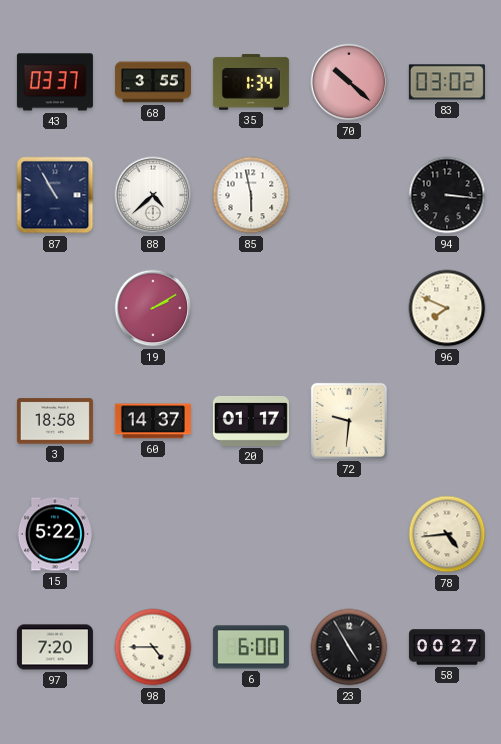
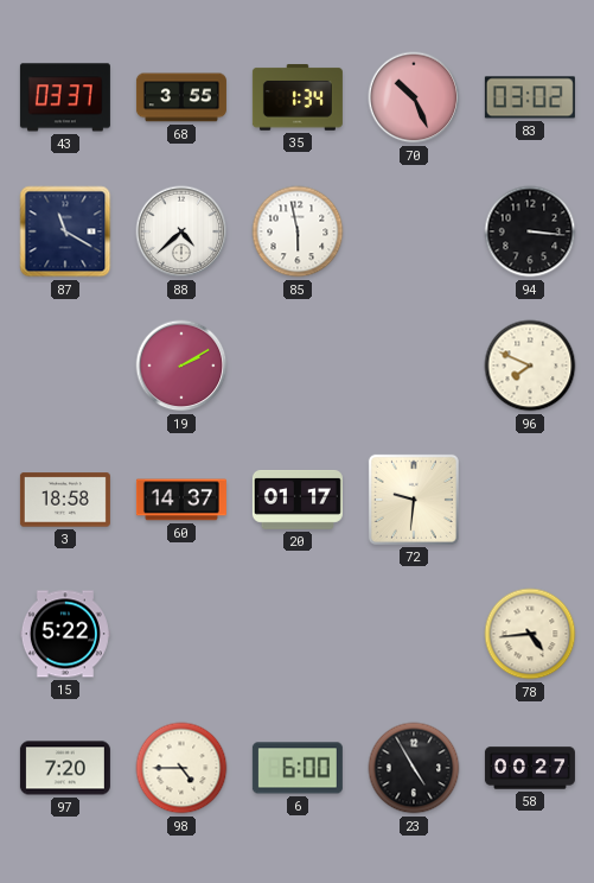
70: 10:22 -> 10:26 (414, 97)
87: 10:55 -> 11:20 (65, 231)
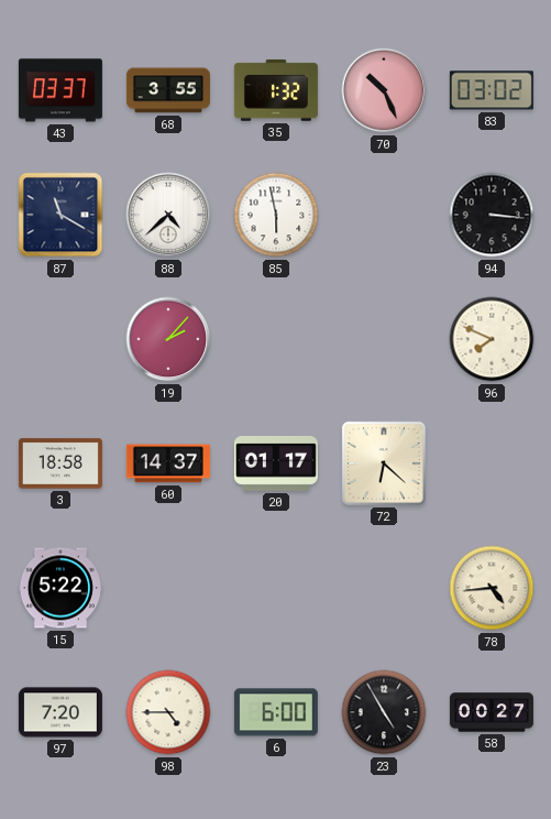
35: 1:34 -> 1:32 (276, 90)
19: 2:10 -> 2:07 (168, 339)
72: 9:31 -> 6:22 (384, 463)
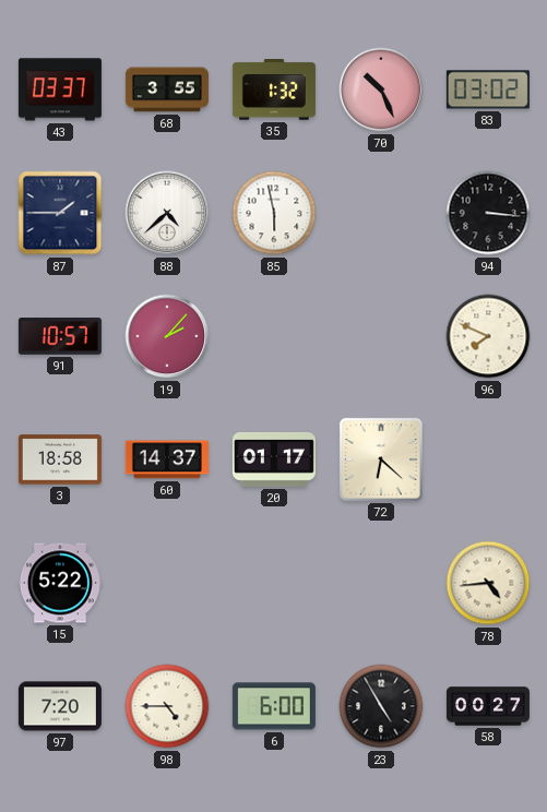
87: 11:20 -> 1:45 (60, 213)
91: none -> 10:57 (60, 337)
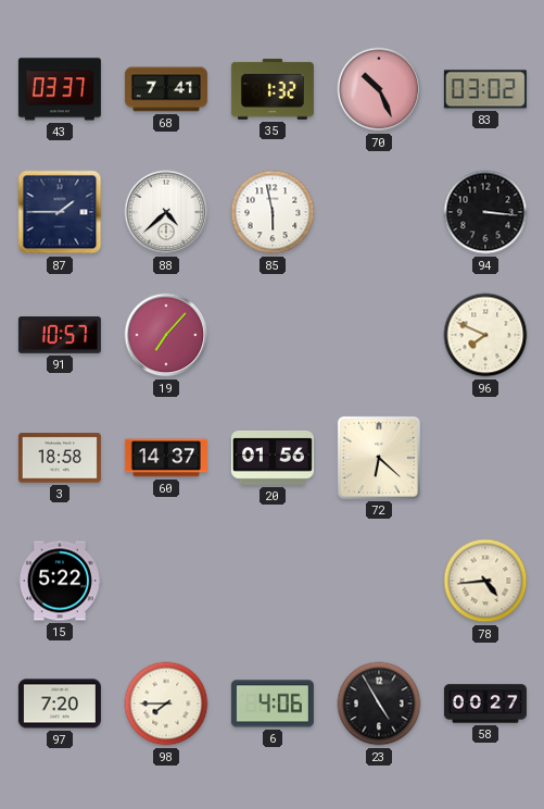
68: 3:55 -> 7:41 (166, 89)
19: 2:07 -> 7:07 (166, 335)
20: 01:17 -> 01:56 (273, 459)
98: 4:45 -> 7:45 (166, 704)
6: 6:00 -> 4:06 (273, 704)
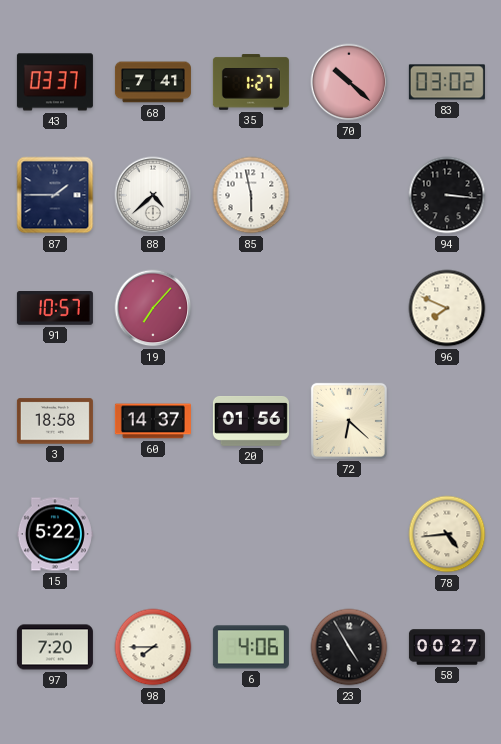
35: 1:32 -> 1:27 (251, 82)
70: 10:26 -> 10:22 (349, 82)
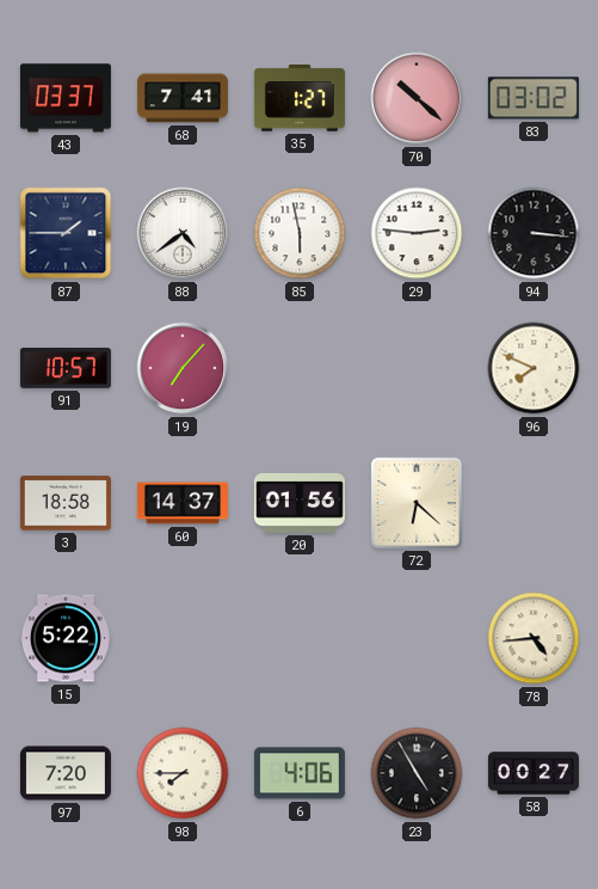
88: 4:38 -> 4:39 (183, 233)
29: none -> 2:46 (417, 233)
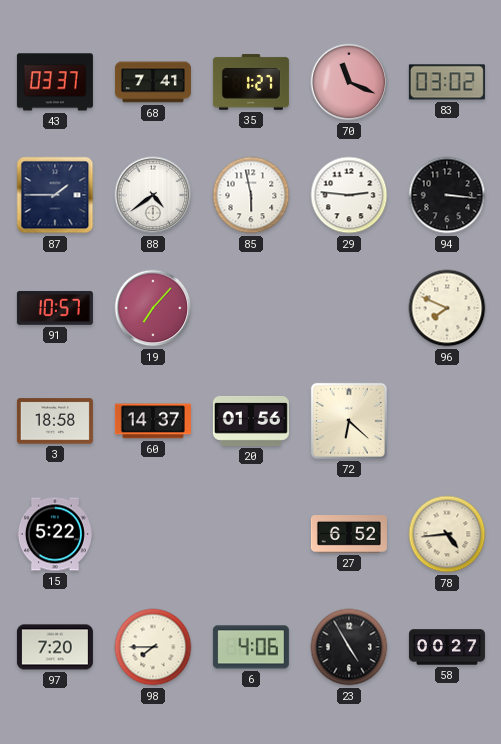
70: 10:22 -> 11:19 (349, 82)
27: none -> 6:52 (349, 535)
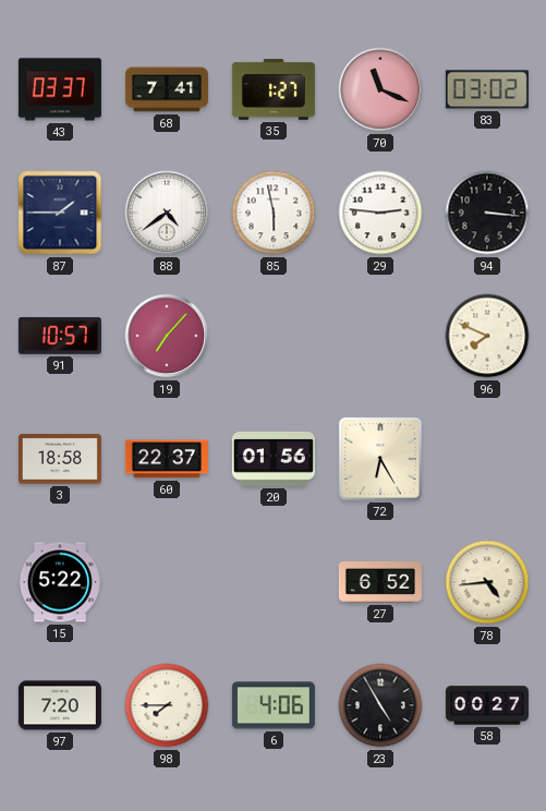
60: 14:37 -> 22:37 (167, 459)
72: 6:22 -> 6:25 (380, 459)
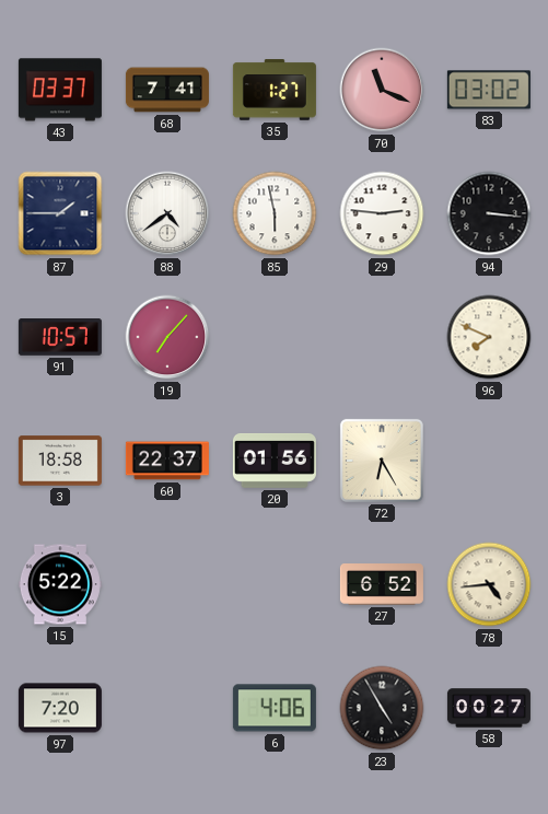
98: 7:45 -> none (167, 705)
